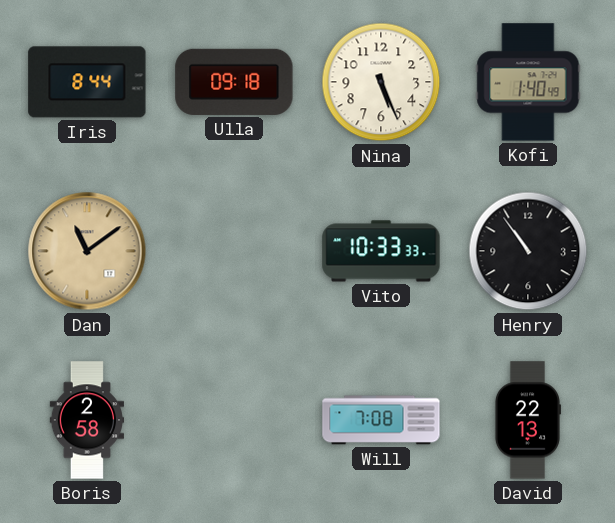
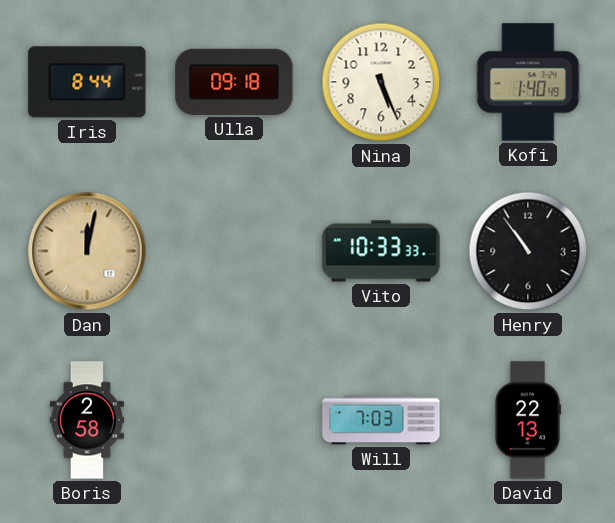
Dan: 11:09 -> 12:02 (87, 251)
Will: 7:08 -> 7:03 (381, 420)
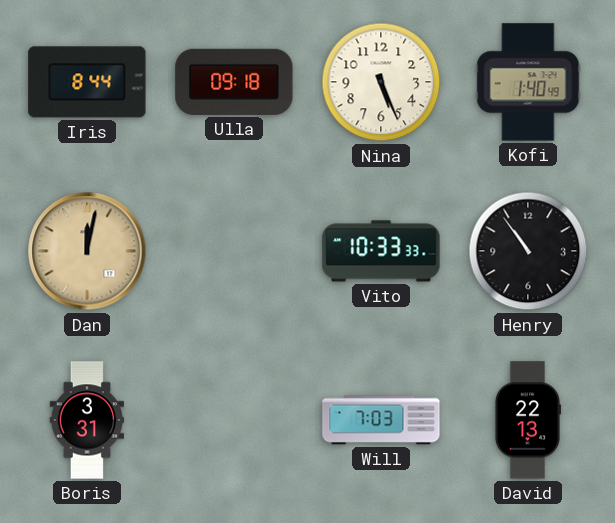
Boris: 2:58 -> 3:31 (87, 420)
